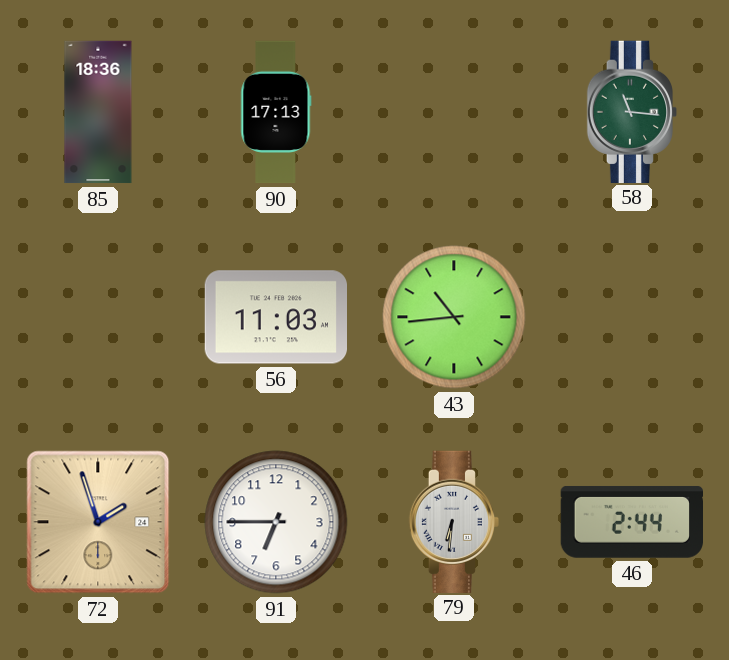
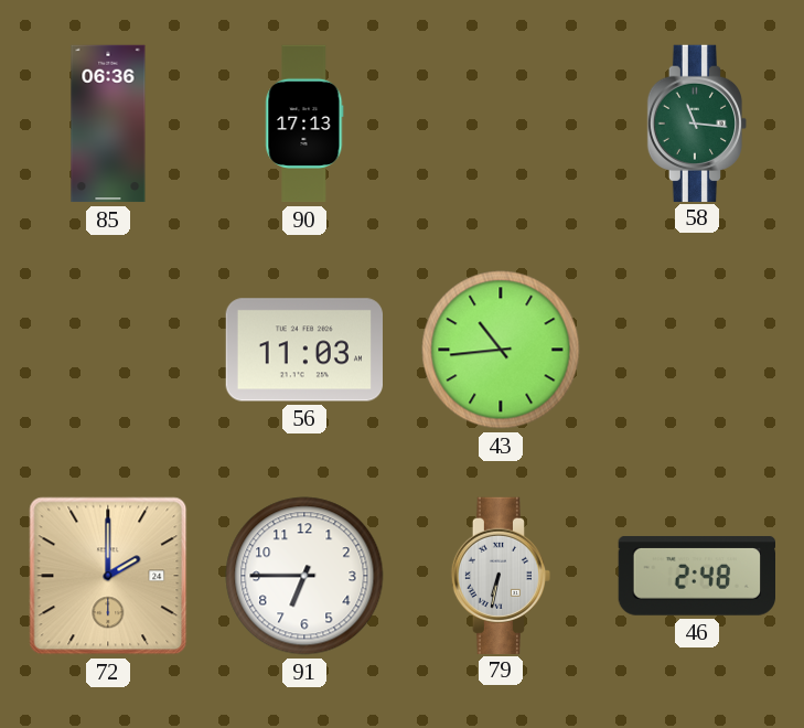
85: 18:36 -> 06:36 (108, 124)
72: 1:57 -> 2:00 (108, 576)
79: 6:31 -> 6:32 (501, 575)
46: 2:44 -> 2:48 (696, 576)
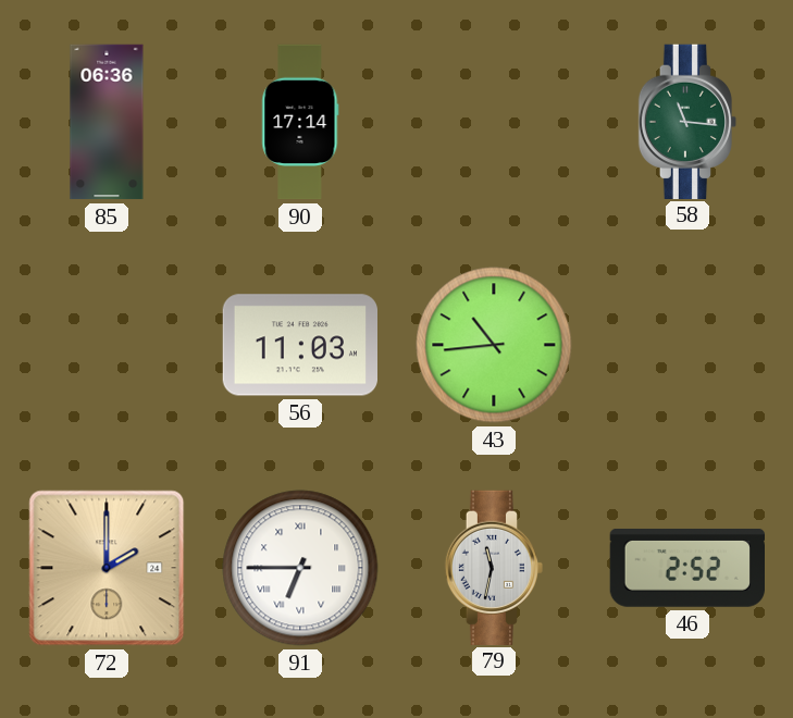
90: 17:13 -> 17:14 (300, 122)
91 numerals: Arabic -> Roman (300, 568)
79: 6:32 -> 11:32 (494, 567)
46: 2:48 -> 2:52 (686, 568)
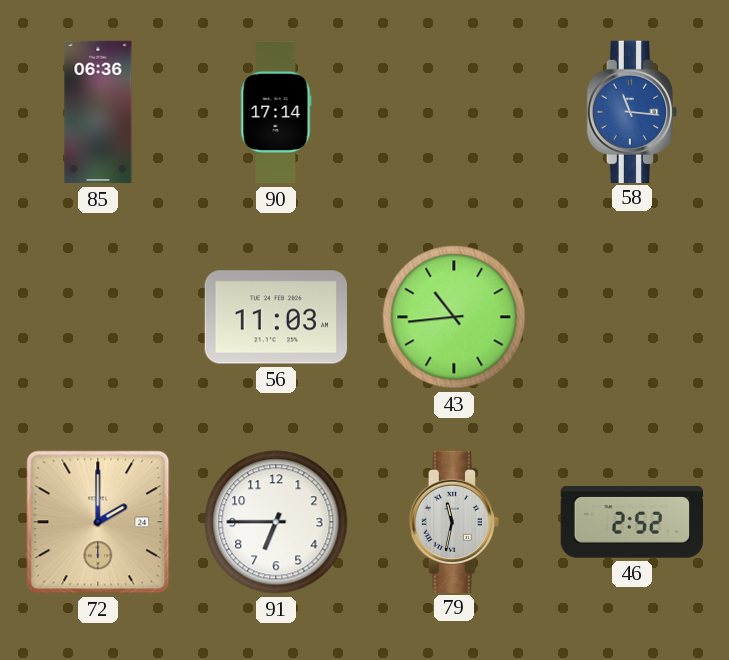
58 dial: green -> blue (632, 111)
91 numerals: Roman -> Arabic (276, 522)
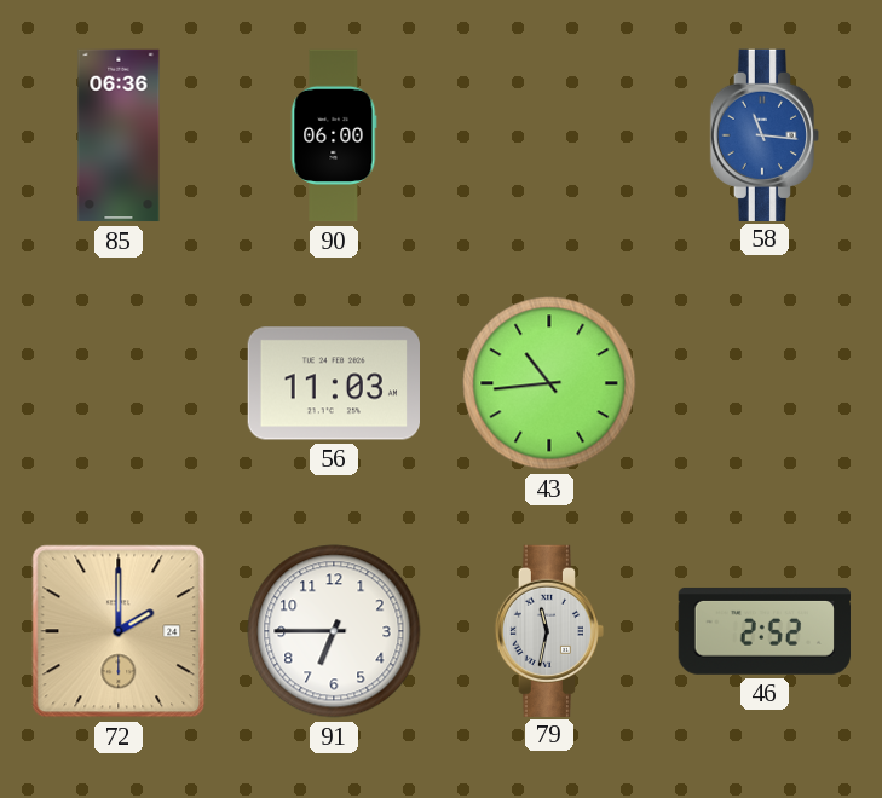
90: 17:14 -> 06:00 (334, 135)
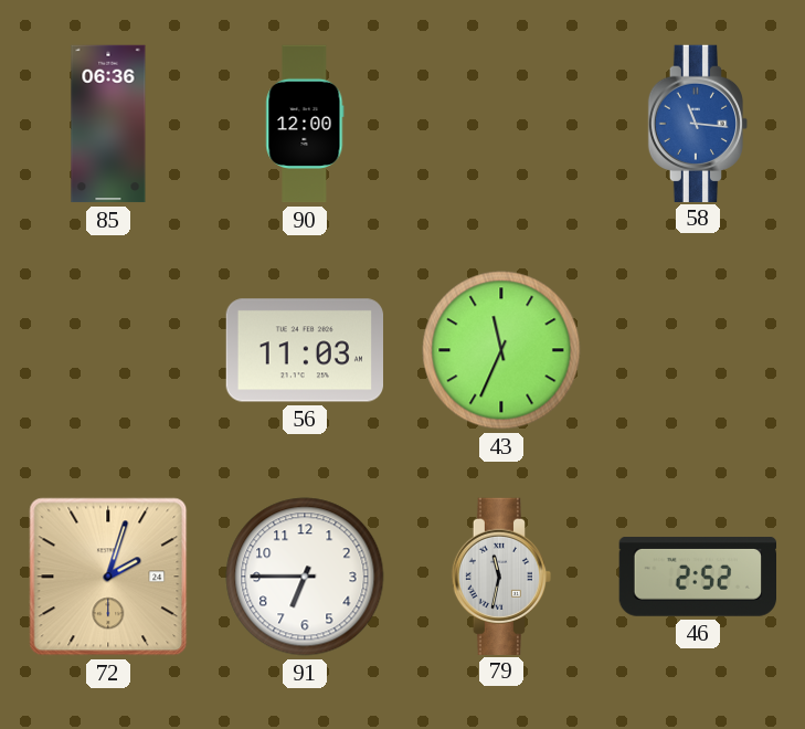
90: 06:00 -> 12:00 (305, 124)
43: 10:44 -> 11:34 (501, 350)
72: 2:00 -> 2:03 (108, 577)
